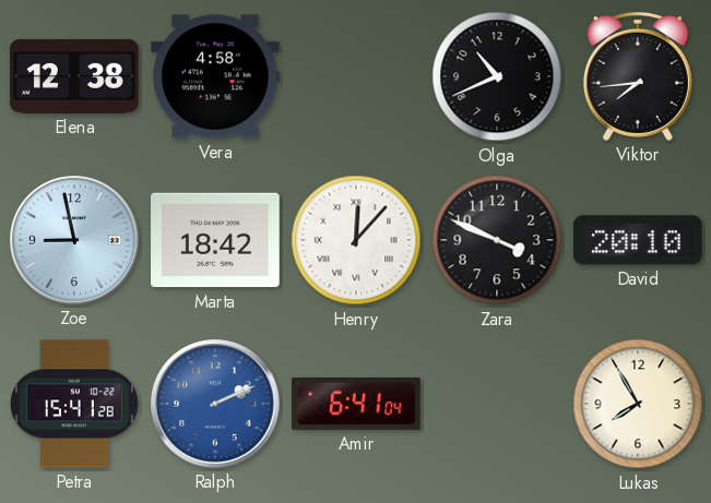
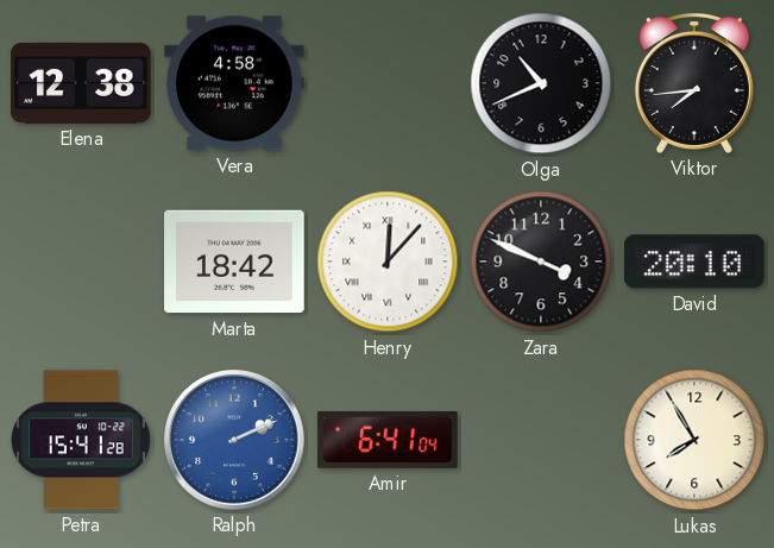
Zoe: 8:58 -> none (74, 240)
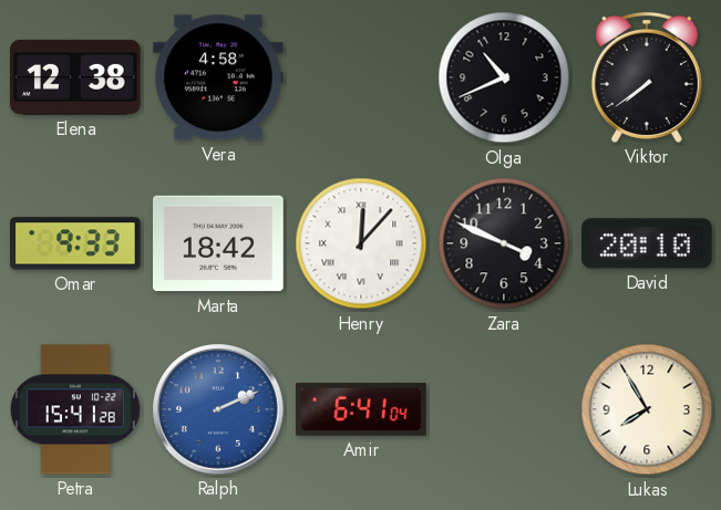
Viktor: 7:44 -> 7:39 (647, 77)
Omar: none -> 9:33 (76, 243)
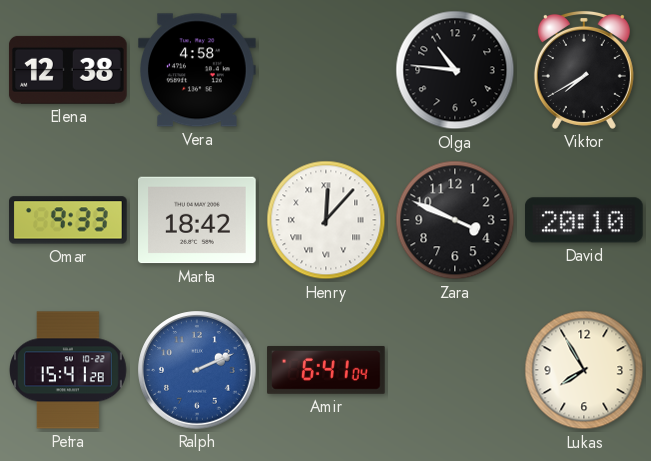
Olga: 10:41 -> 10:46 (455, 70)
Viktor: 7:39 -> 7:40 (584, 70)
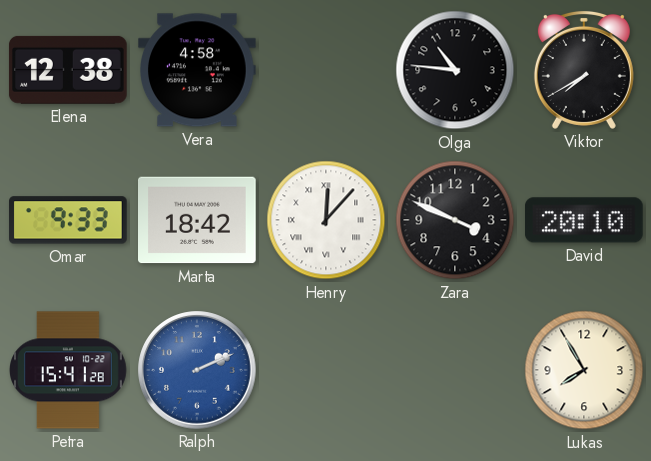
Amir: 6:41 -> none (326, 370)
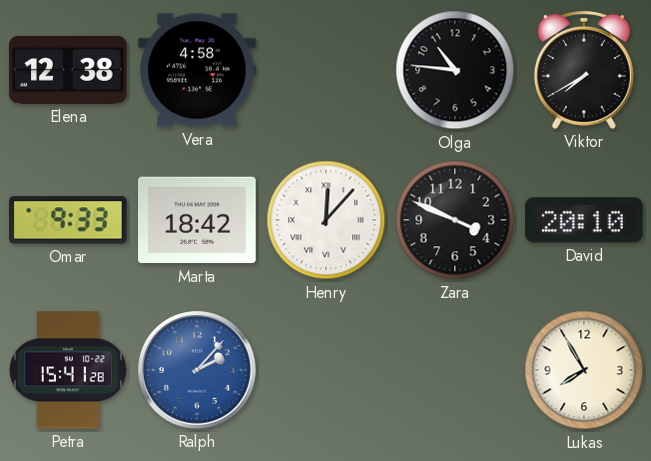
Ralph: 2:11 -> 2:07 (197, 370)
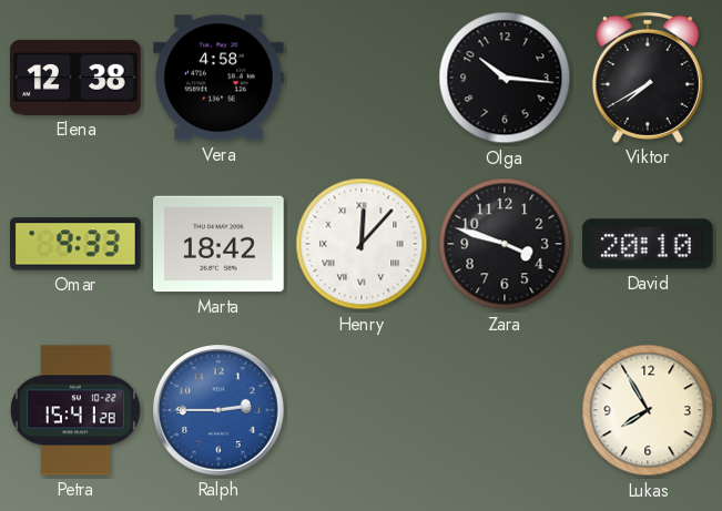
Olga: 10:46 -> 10:16 (505, 78)
Zara: 3:49 -> 3:48 (505, 244)
Ralph: 2:07 -> 2:45 (218, 410)
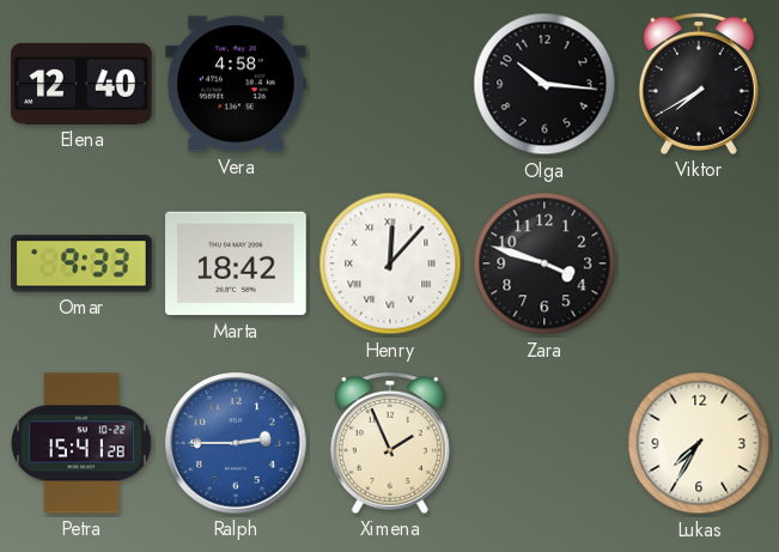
Elena: 12:38 -> 12:40 (81, 84)
David: 20:10 -> none (649, 244)
Ximena: none -> 1:56 (390, 443)
Lukas: 7:55 -> 7:35 (699, 443)
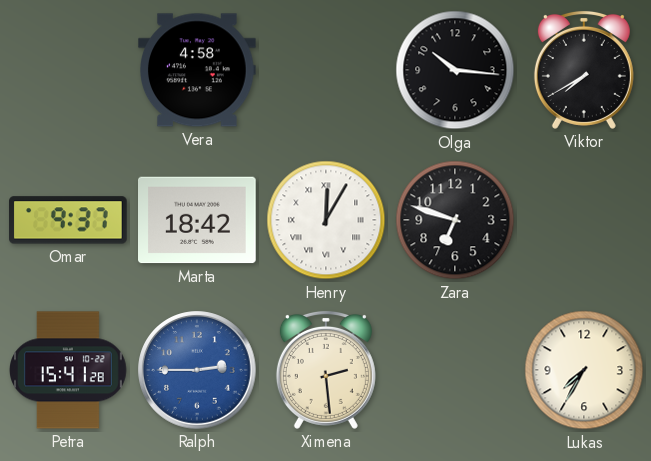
Elena: 12:40 -> none (81, 84)
Omar: 9:33 -> 9:37 (69, 220)
Henry: 12:07 -> 12:05 (326, 220)
Zara: 3:48 -> 6:48 (455, 220)
Ximena: 1:56 -> 2:29 (326, 370)
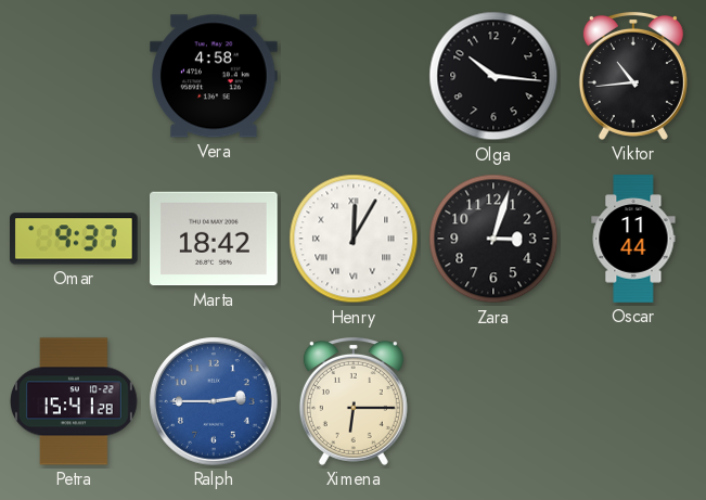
Viktor: 7:40 -> 10:44 (633, 76)
Zara: 6:48 -> 3:03 (493, 239)
Oscar: none -> 11:44 (633, 239)
Ximena: 2:29 -> 6:15 (354, 401)
Lukas: 7:35 -> none (584, 370)
